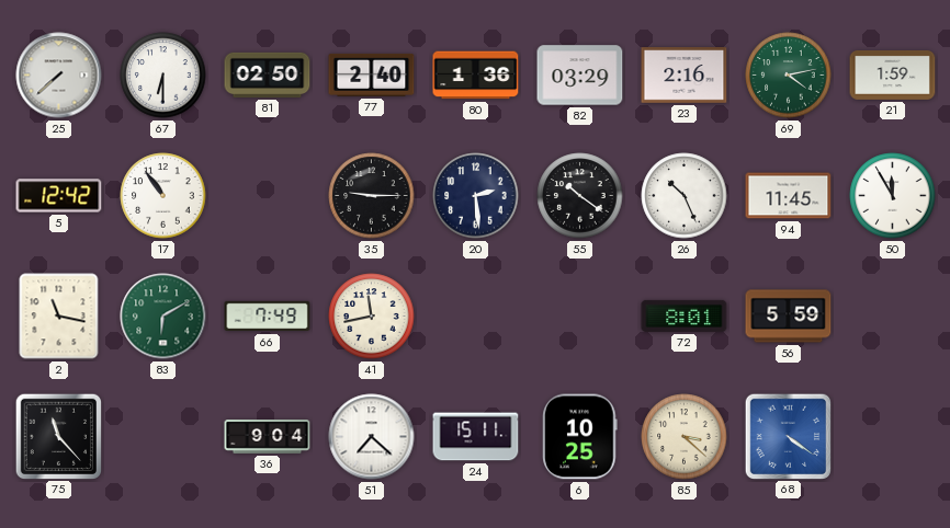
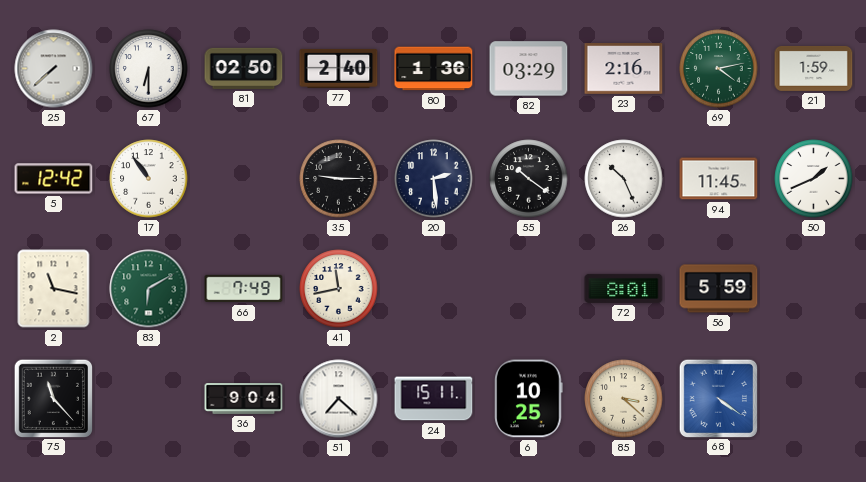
50: 11:55 -> 1:41 (814, 179)
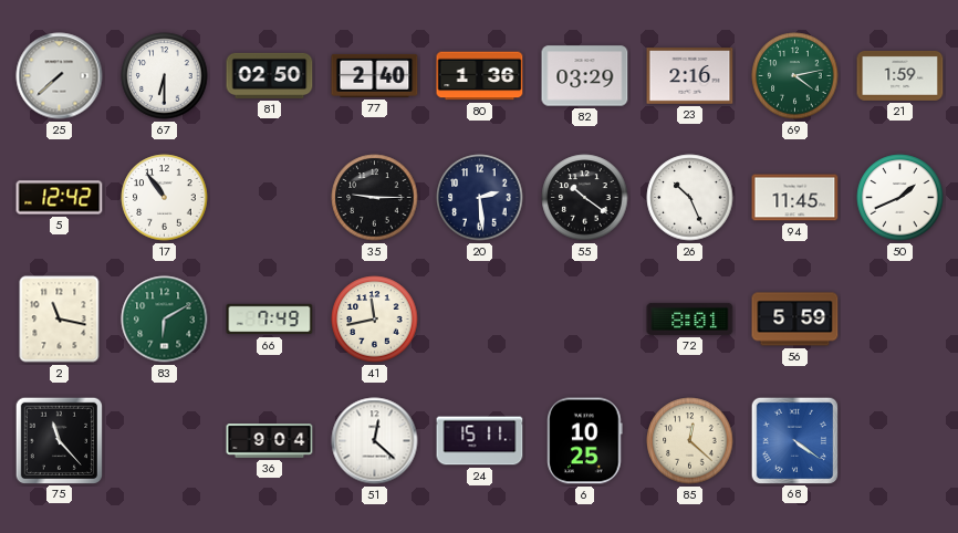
51: 7:22 -> 12:22 (375, 441)
85: 3:22 -> 12:22 (690, 441)
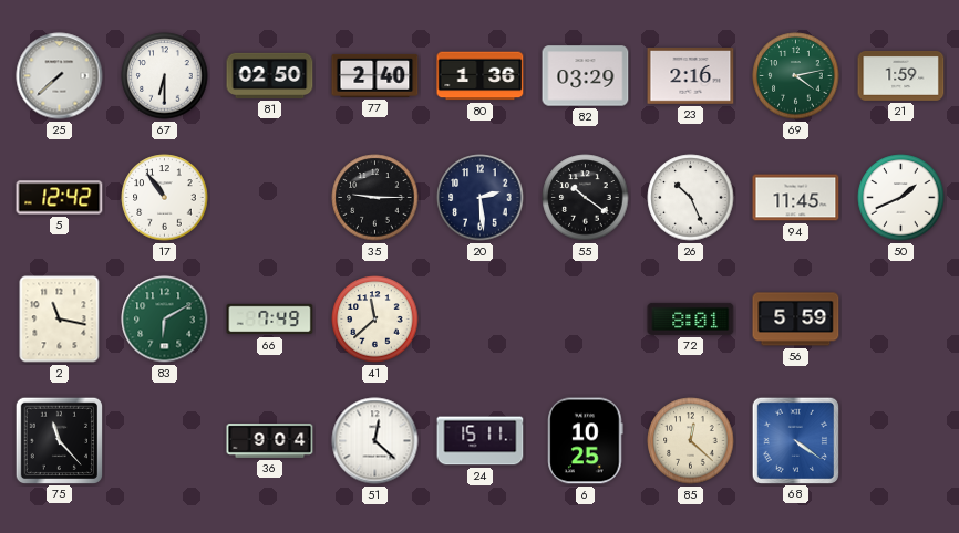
41: 11:43 -> 11:38 (375, 320)
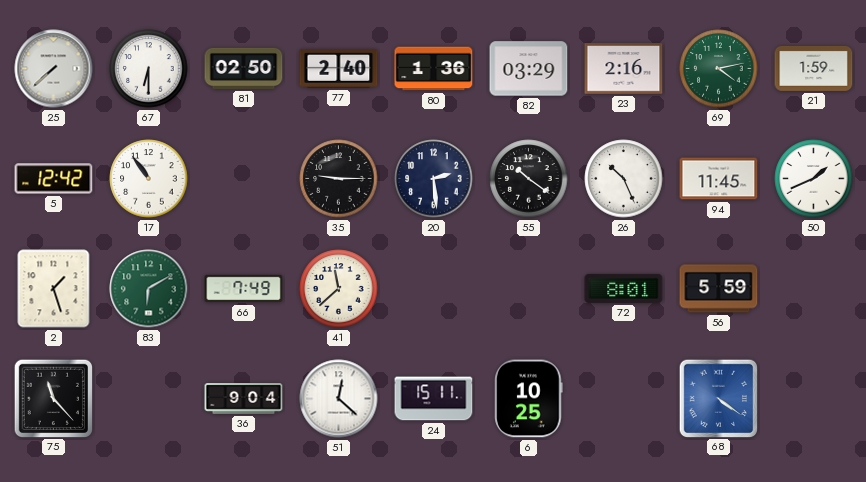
2: 11:17 -> 1:27 (54, 289)
85: 12:22 -> none (691, 441)
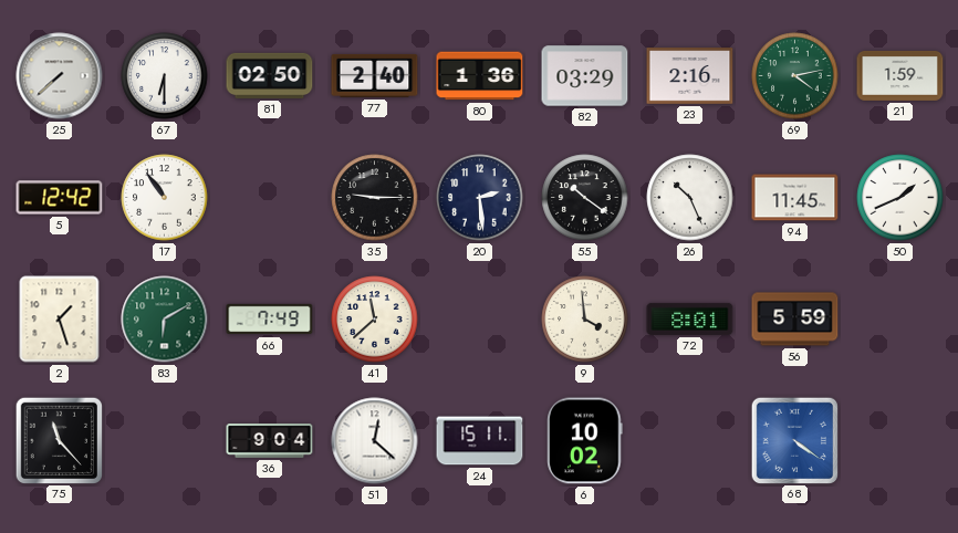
9: none -> 3:59 (585, 320)
6: 10:25 -> 10:02 (585, 441)
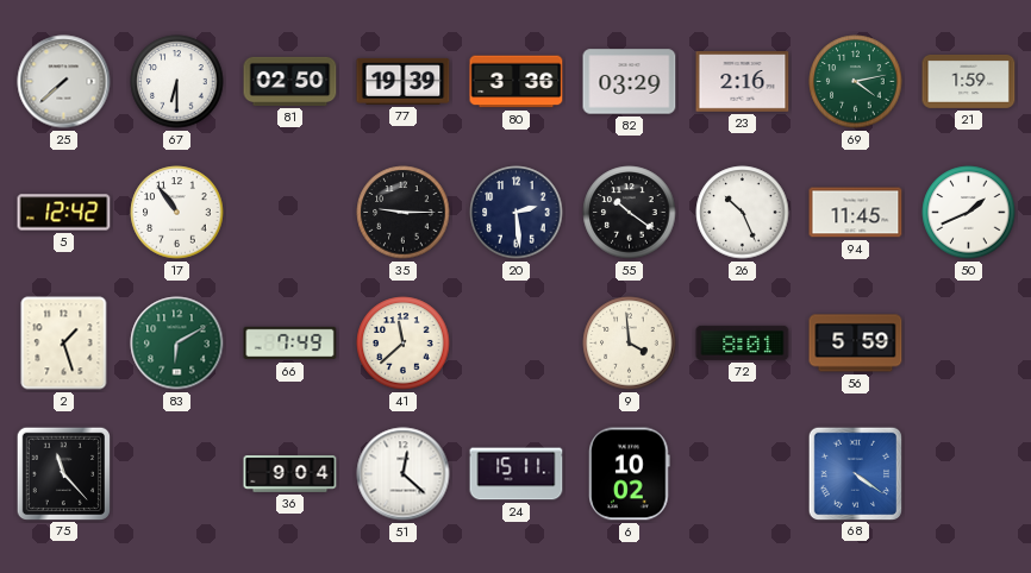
77: 2:40 -> 19:39 (404, 81)
80: 1:36 -> 3:36 (517, 82)
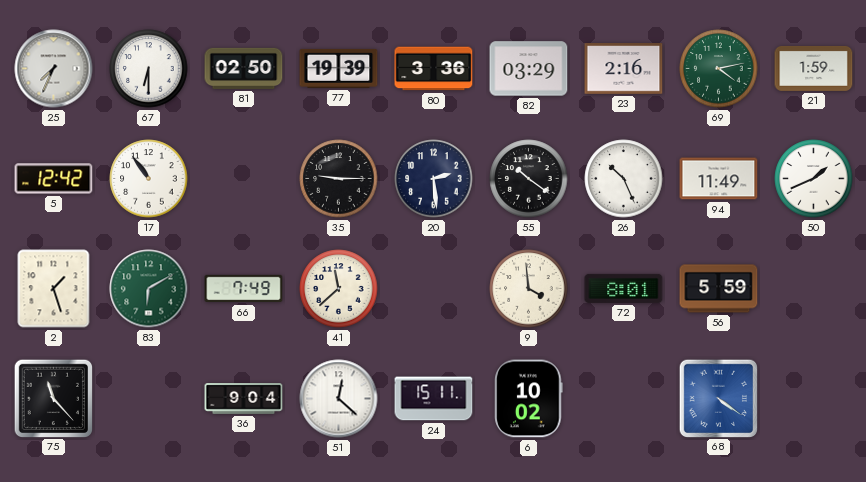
25: 7:38 -> 7:34 (54, 69)
94: 11:45 -> 11:49 (719, 179)
